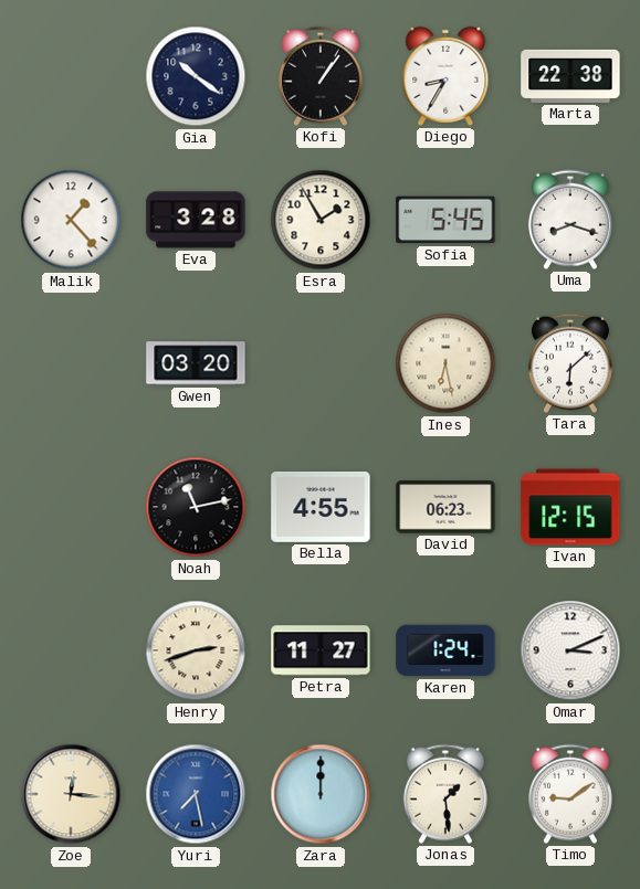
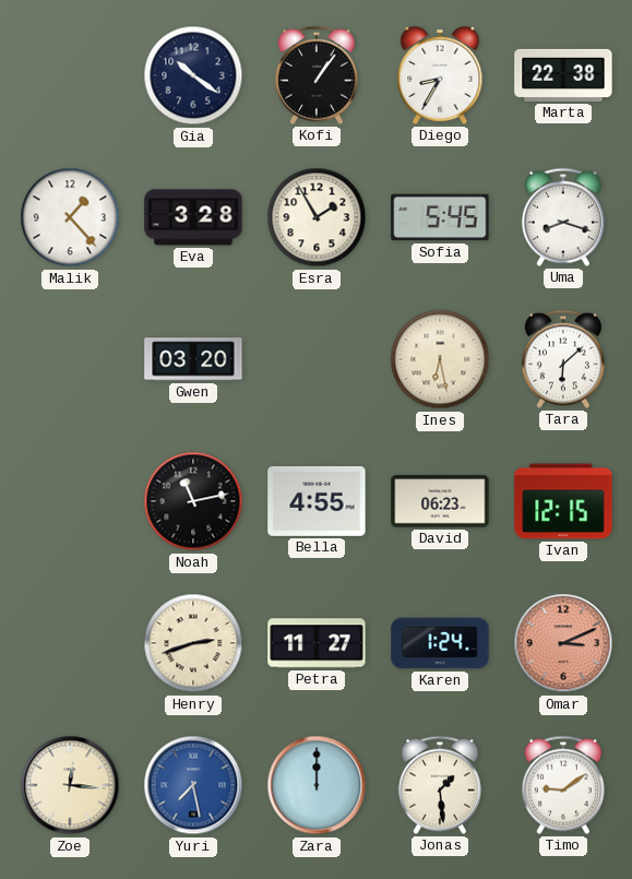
Omar dial: white -> salmon (563, 643)
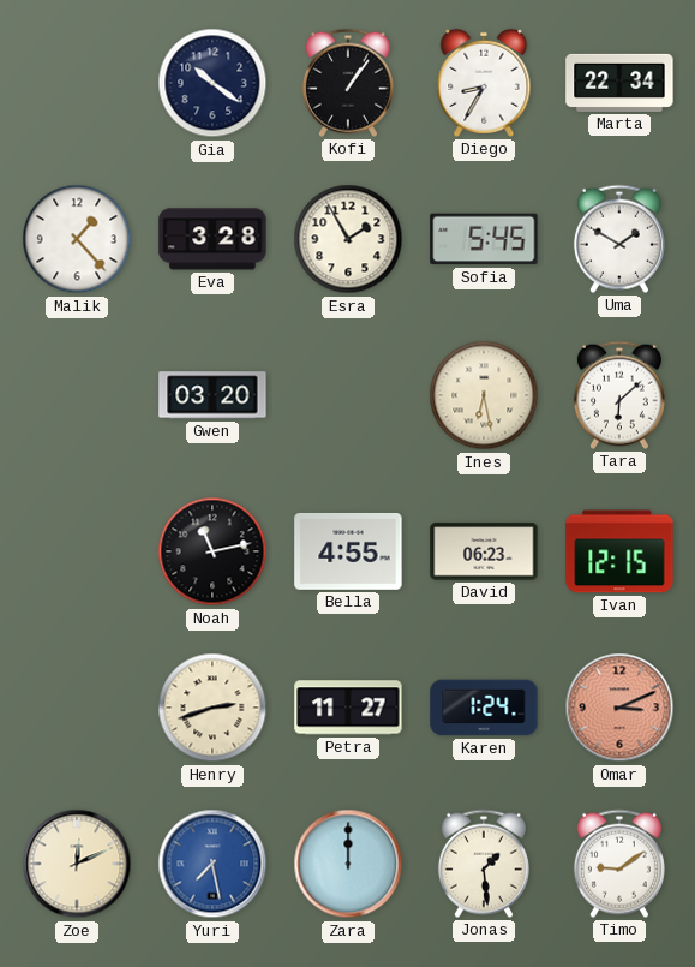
Marta: 22:38 -> 22:34 (619, 83)
Uma: 8:18 -> 1:50 (619, 239)
Zoe: 12:16 -> 12:11 (77, 864)
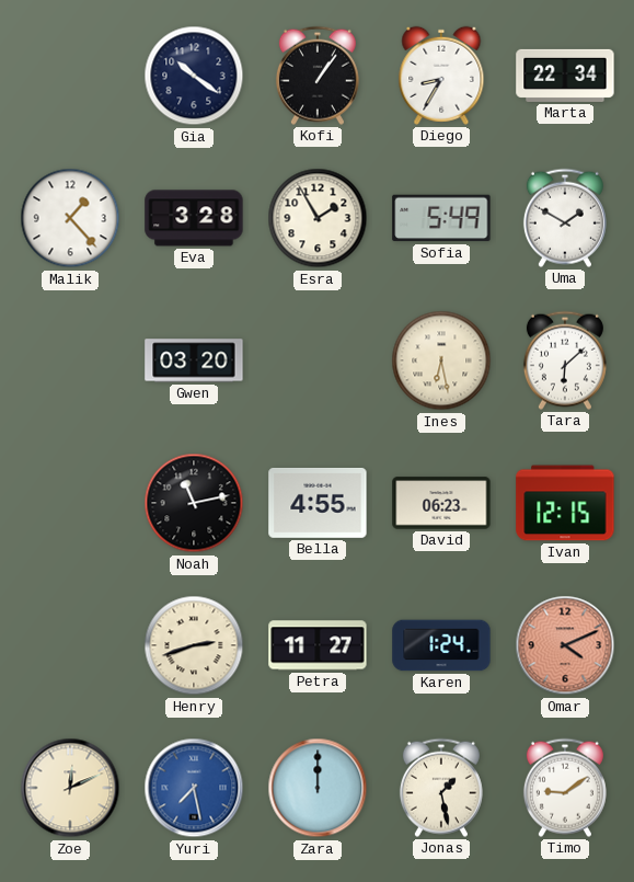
Sofia: 5:45 -> 5:49 (441, 218)
Omar: 3:11 -> 4:11 (565, 645)
Jonas: 1:29 -> 1:28 (441, 788)
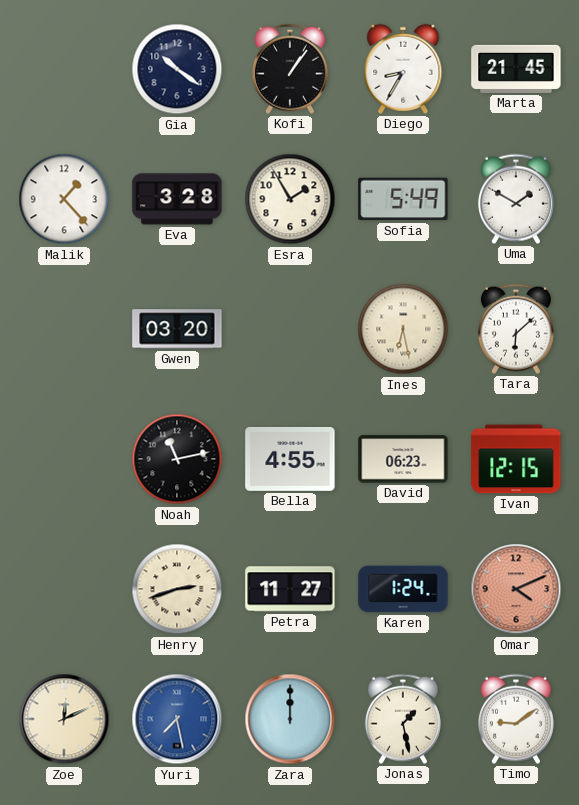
Marta: 22:34 -> 21:45 (516, 69)
